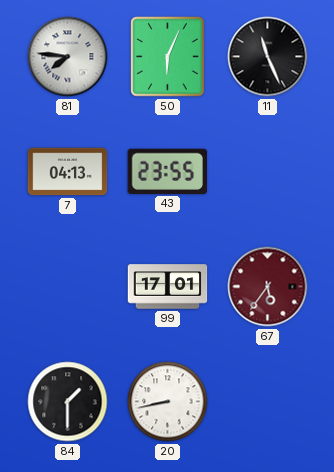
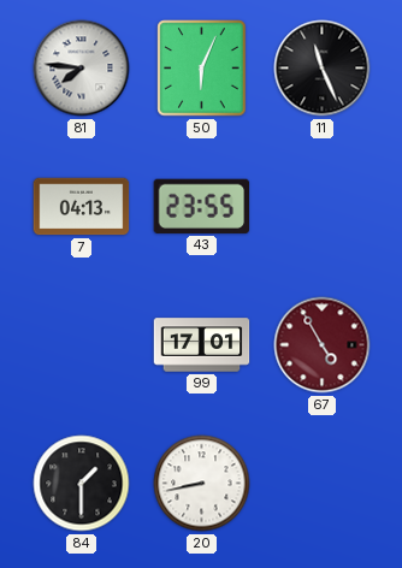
67: 5:36 -> 4:55 (323, 345)
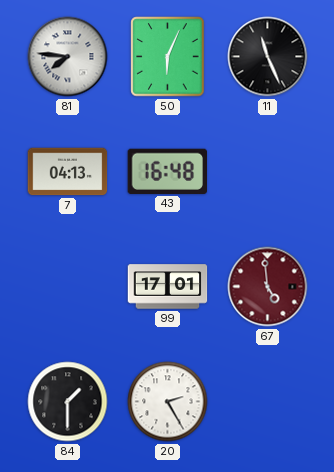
43: 23:55 -> 16:48 (168, 171)
67: 4:55 -> 4:59 (268, 287)
20: 8:43 -> 2:25 (168, 402)
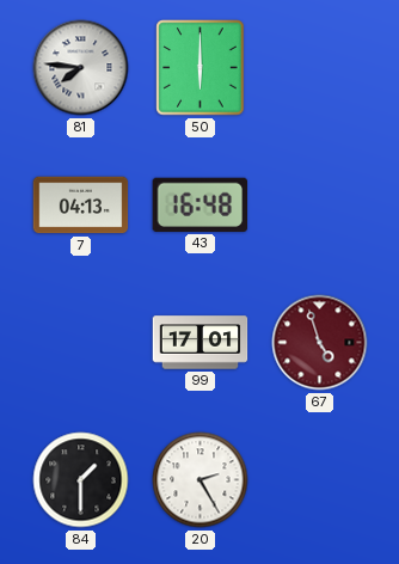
50: 6:04 -> 6:00 (201, 68)
11: 11:26 -> none (268, 57)
67: 4:59 -> 4:57 (320, 343)
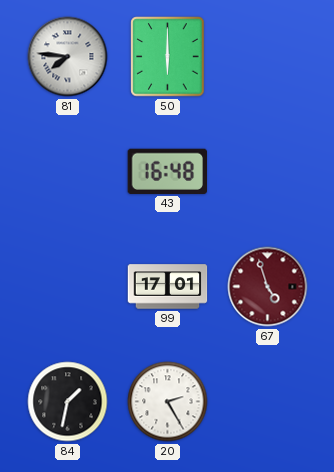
7: 04:13 -> none (81, 206)
84: 1:30 -> 1:32 (68, 402)
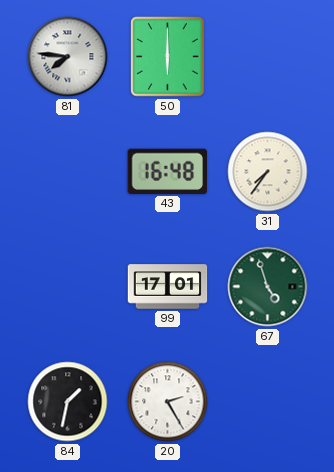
31: none -> 7:36 (268, 172)
67 dial: burgundy -> green (268, 287)
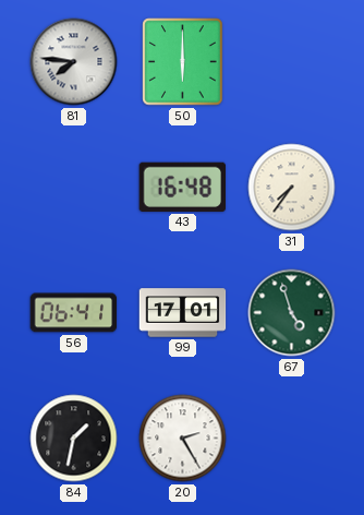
56: none -> 06:41 (74, 313)
